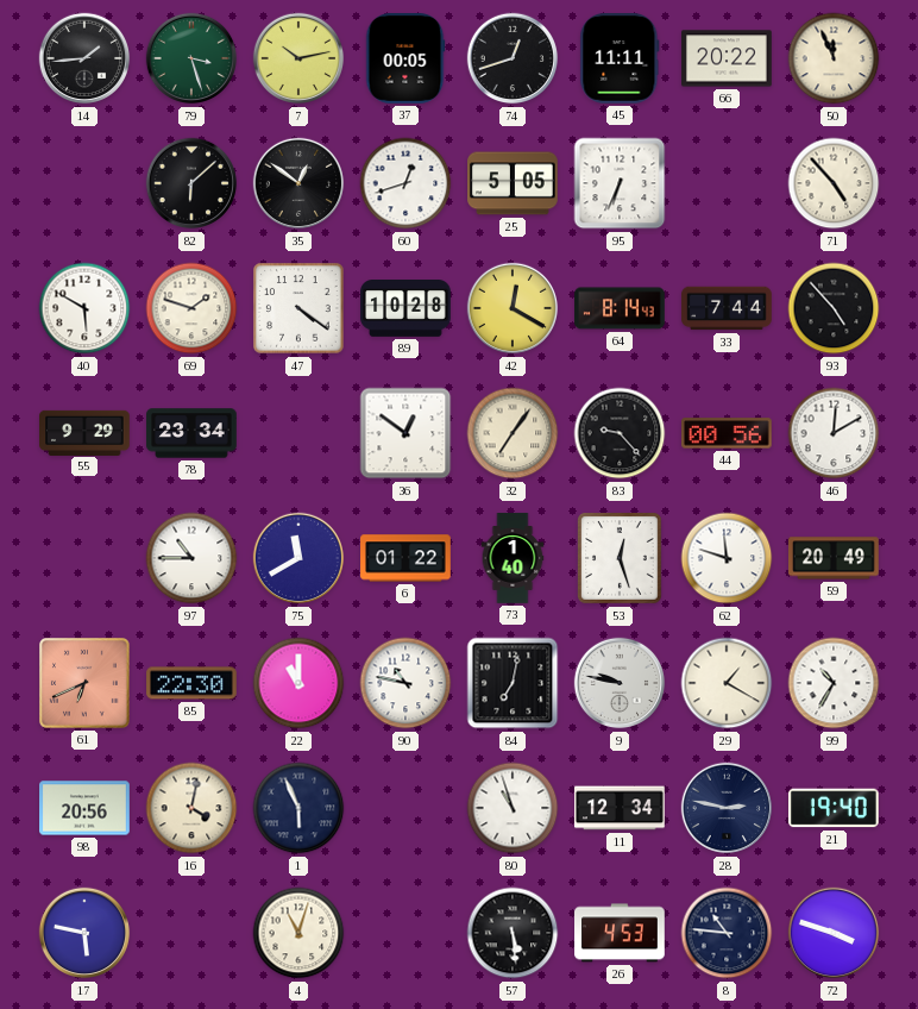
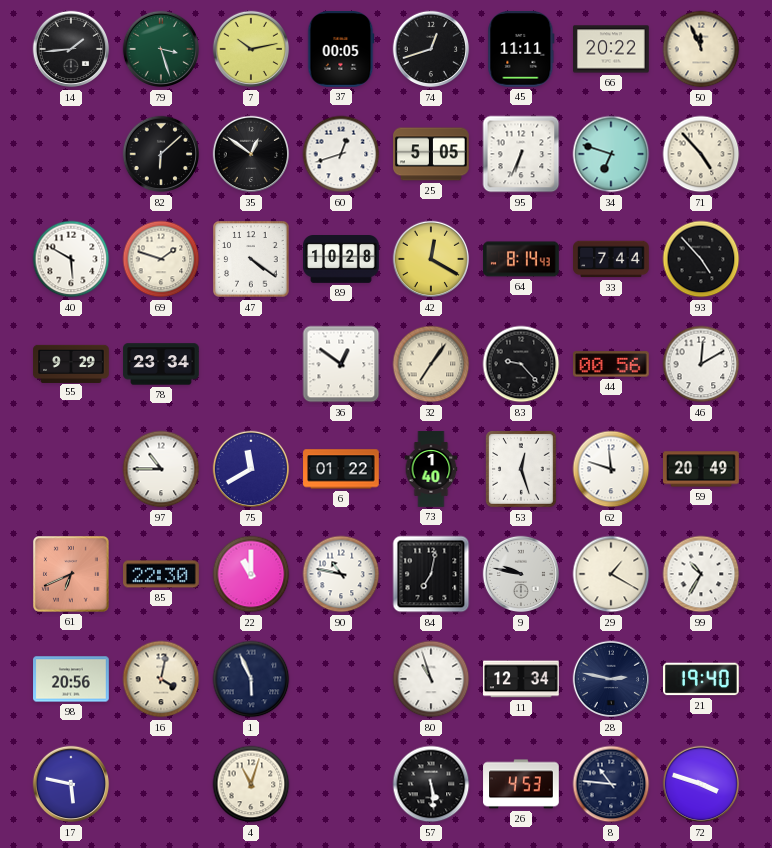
34: none -> 6:48 (611, 154)
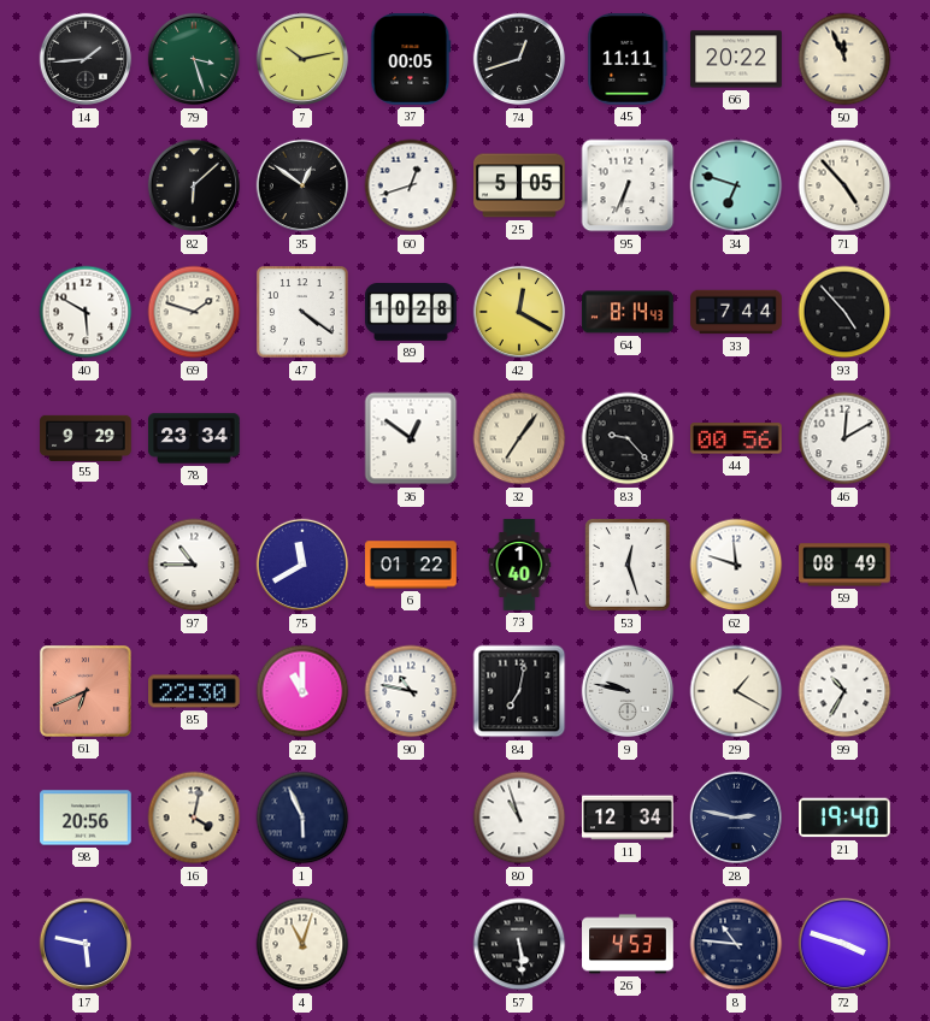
59: 20:49 -> 08:49 (846, 565)
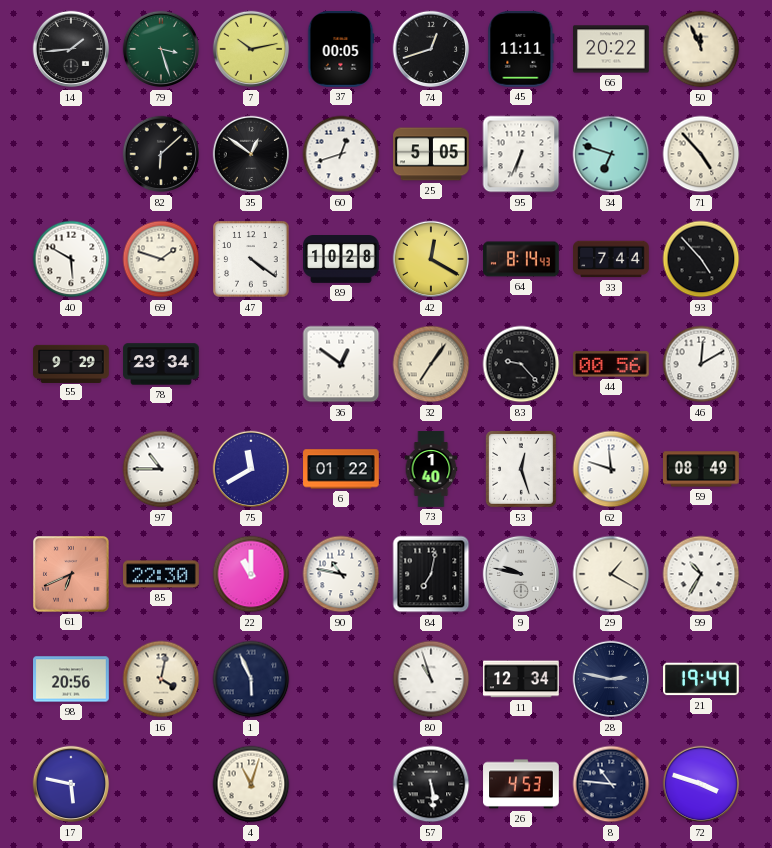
21: 19:40 -> 19:44 (702, 679)
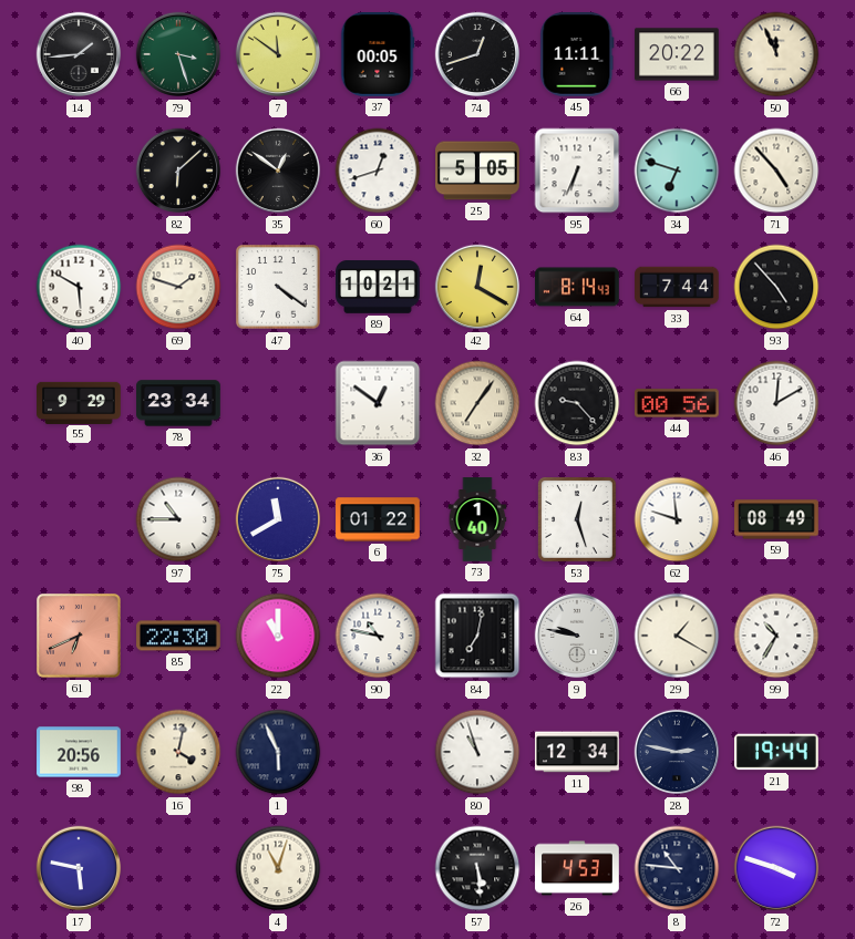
7: 10:13 -> 11:51 (278, 54)
89: 10:28 -> 10:21 (378, 288)
